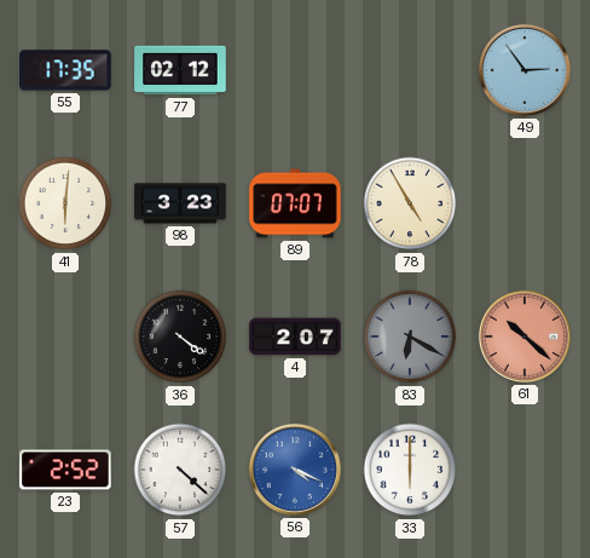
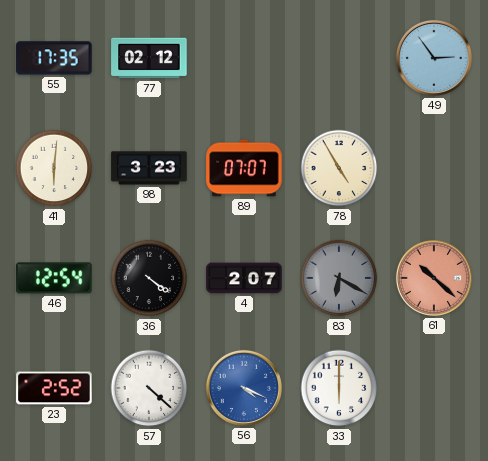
46: none -> 12:54 (54, 278)
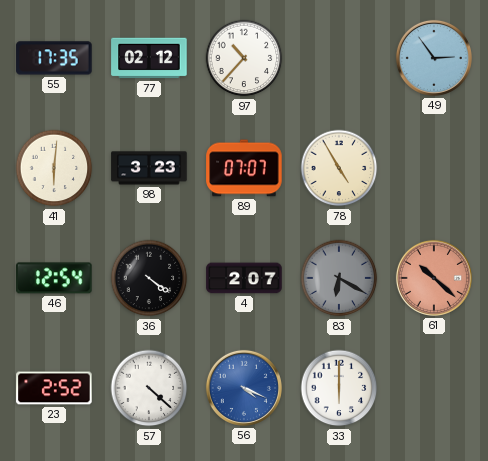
97: none -> 10:37 (244, 58)
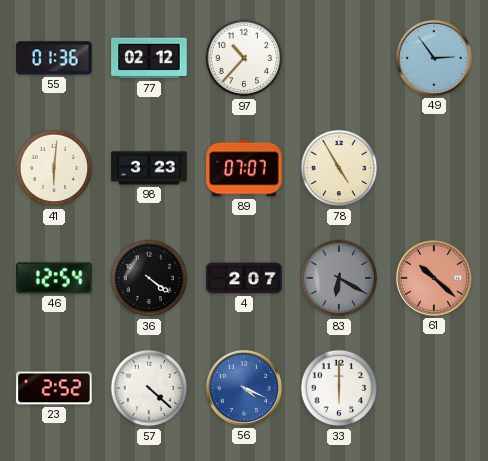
55: 17:35 -> 01:36 (54, 58)
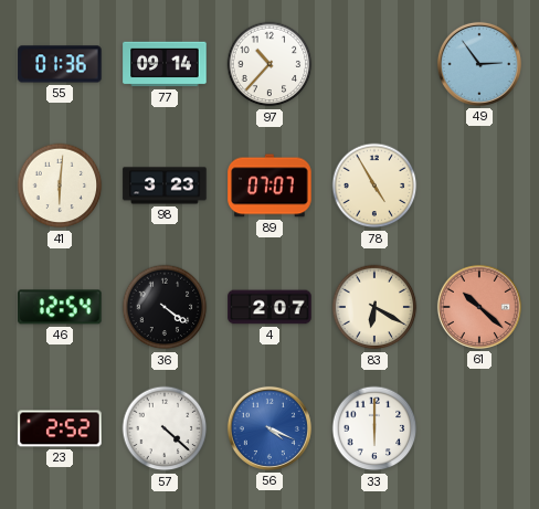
77: 02:12 -> 09:14 (165, 64)
83 dial: grey -> cream (374, 307)
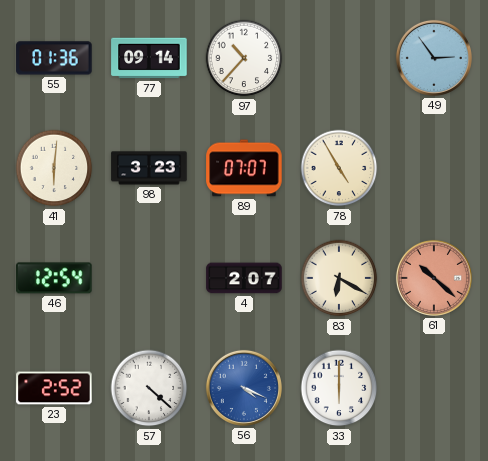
36: 4:21 -> none (165, 307)
